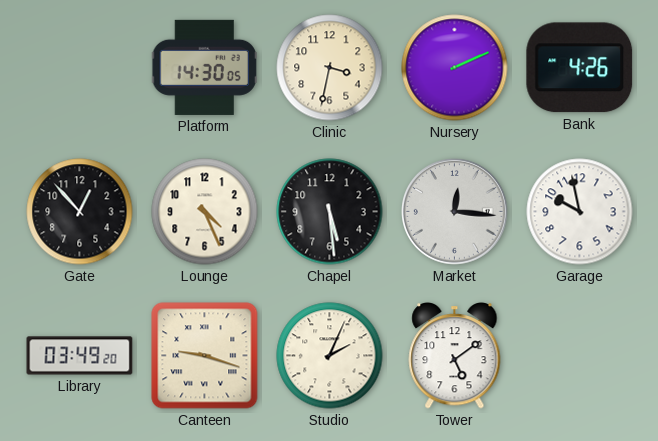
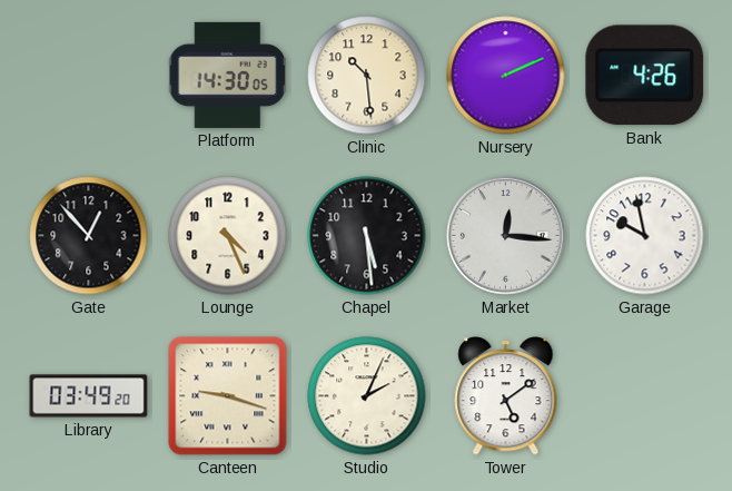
Clinic: 3:32 -> 10:29 (367, 76)
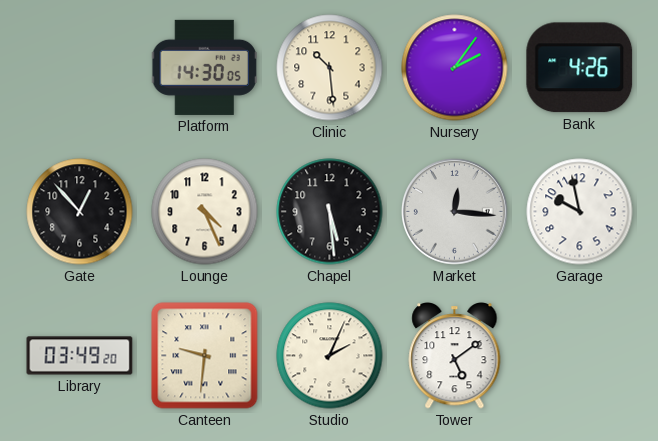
Nursery: 2:11 -> 2:06 (455, 68)
Canteen: 9:18 -> 9:31 (205, 356)
